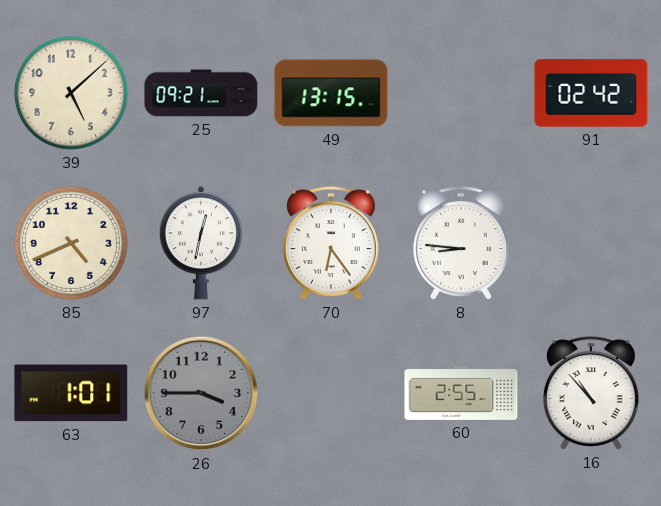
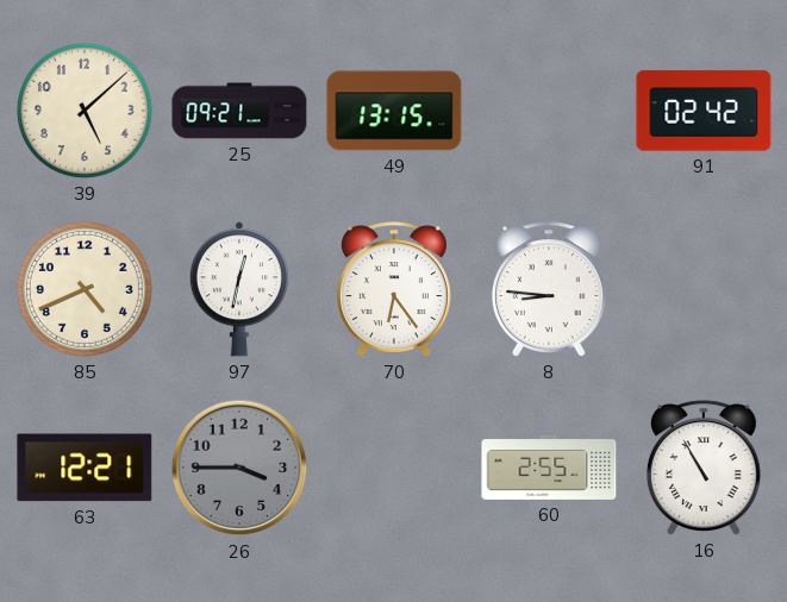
63: 1:01 -> 12:21 (85, 468)
16: 10:53 -> 10:55 (704, 468)
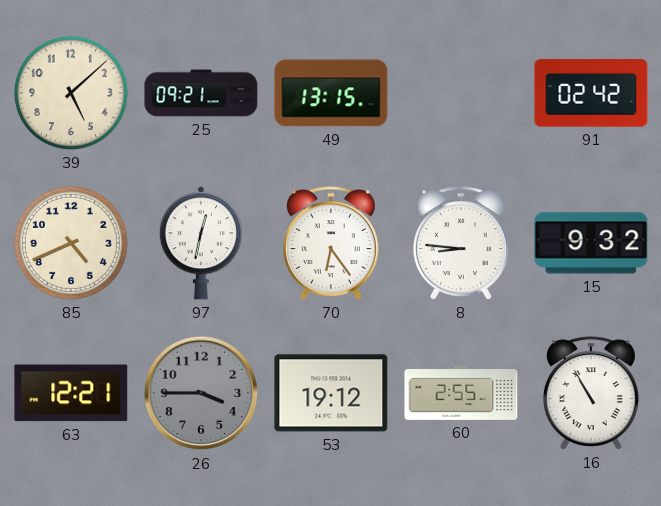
15: none -> 9:32 (591, 243)
53: none -> 19:12 (331, 393)
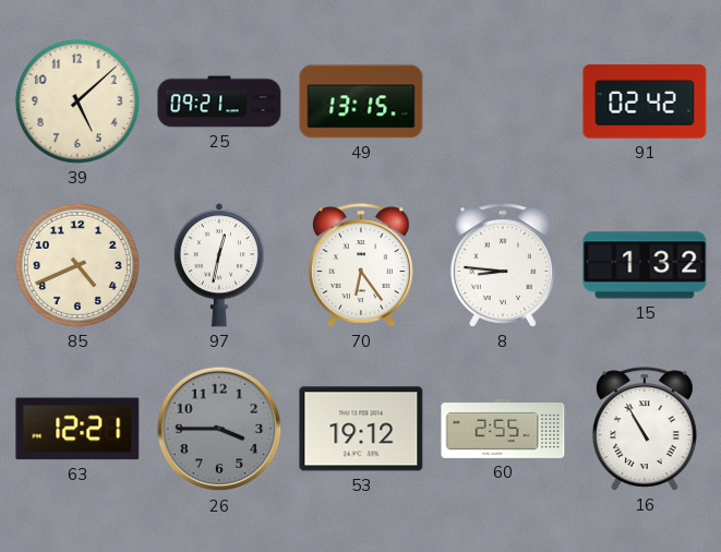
15: 9:32 -> 1:32 (645, 265)
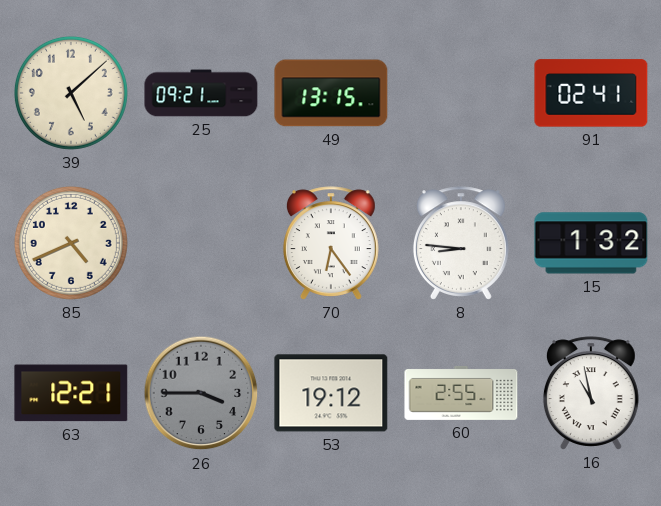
91: 02:42 -> 02:41 (591, 93)
97: 12:32 -> none (219, 265)
16: 10:55 -> 10:58 (591, 393)
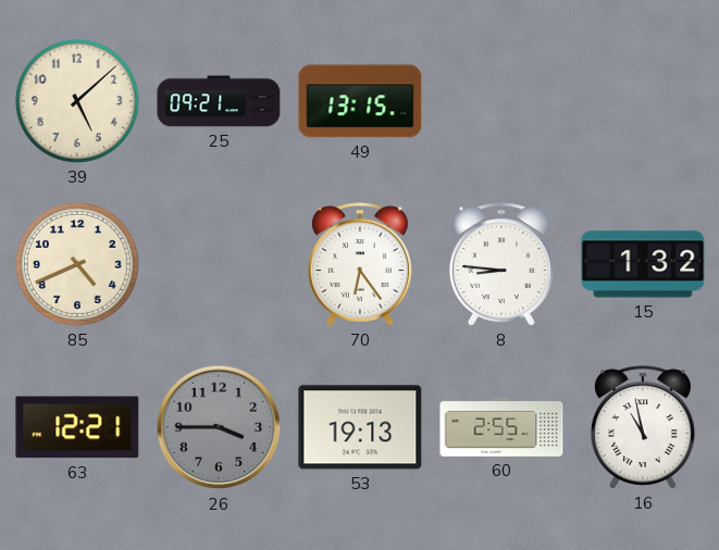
91: 02:41 -> none (591, 93)
53: 19:12 -> 19:13 (360, 427)
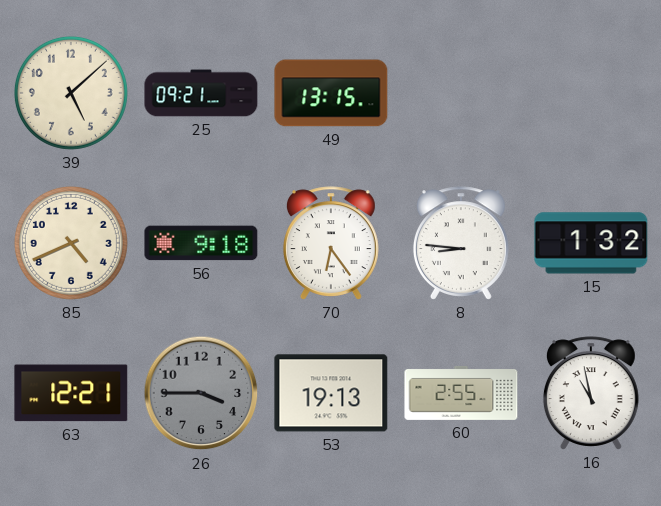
56: none -> 9:18 (201, 243)
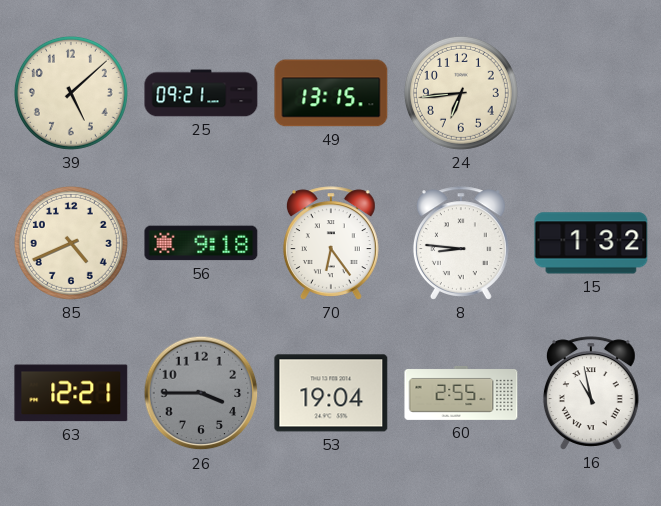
24: none -> 6:44 (461, 93)
53: 19:13 -> 19:04 (331, 393)
